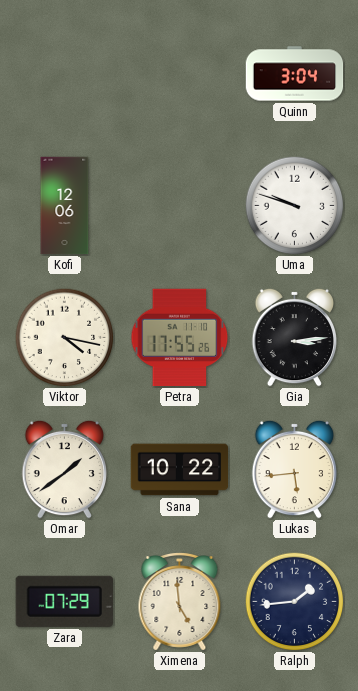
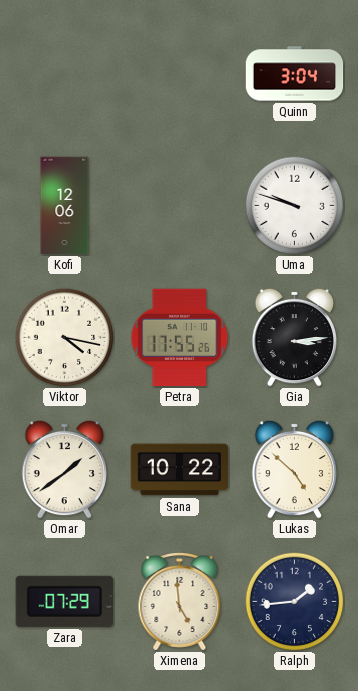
Lukas: 5:44 -> 4:52 (294, 469)
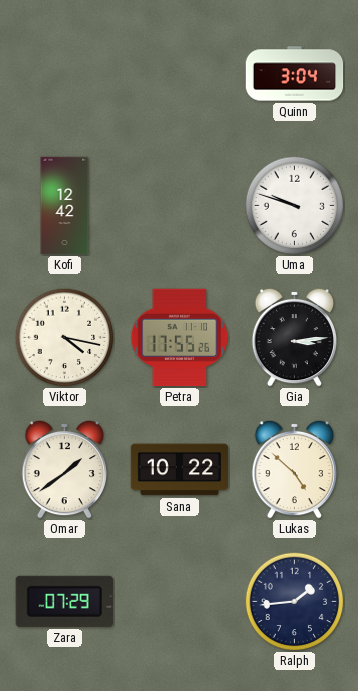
Kofi: 12:06 -> 12:42 (65, 206)
Ximena: 4:59 -> none (180, 602)
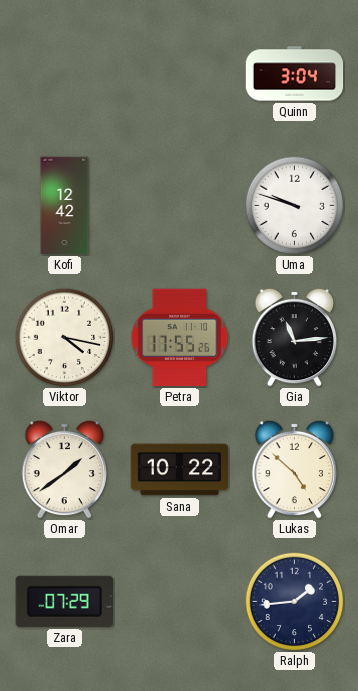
Gia: 3:14 -> 11:14 (294, 337)
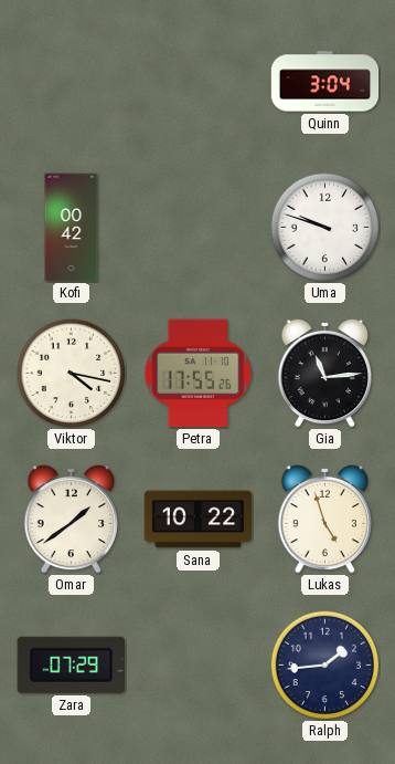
Kofi: 12:42 -> 00:42 (72, 228)
Lukas: 4:52 -> 4:57 (324, 519)
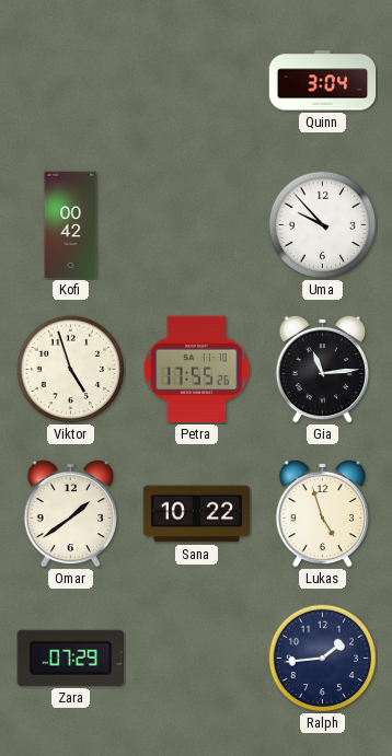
Uma: 9:48 -> 9:53 (323, 225)
Viktor: 4:17 -> 4:57 (71, 370)
